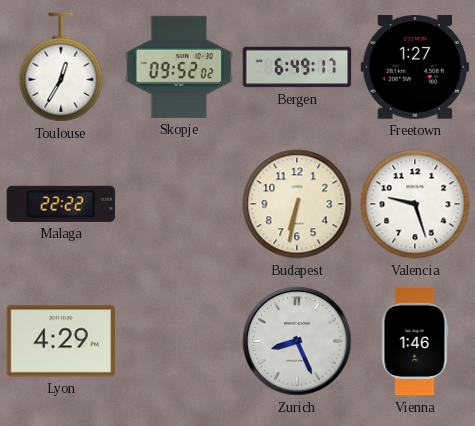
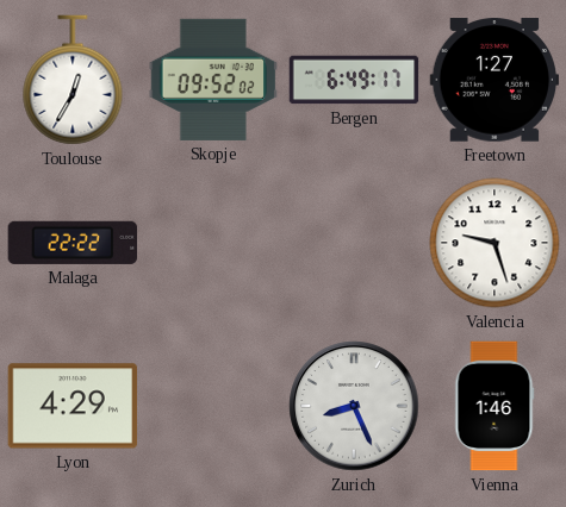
Budapest: 6:32 -> none (297, 204)
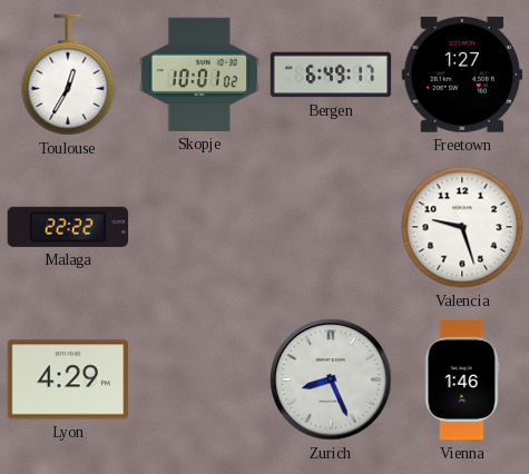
Skopje: 09:52 -> 10:01 (199, 75)
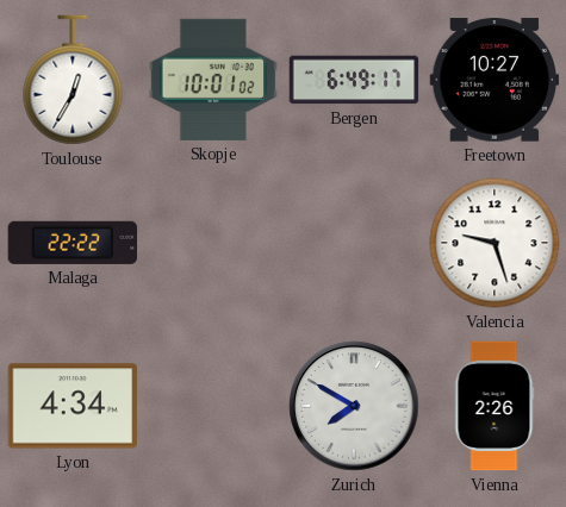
Freetown: 1:27 -> 10:27 (495, 80)
Lyon: 4:29 -> 4:34 (73, 406)
Zurich: 8:26 -> 7:50 (354, 406)
Vienna: 1:46 -> 2:26 (495, 406)
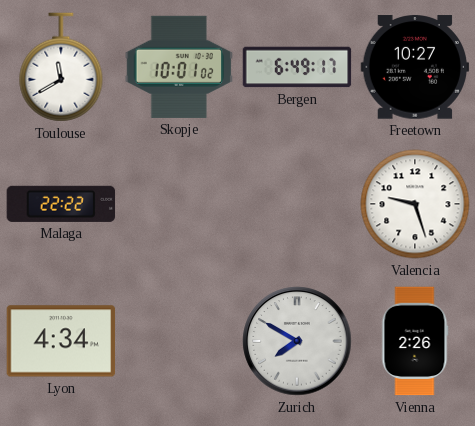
Toulouse: 12:35 -> 11:40 (61, 67)
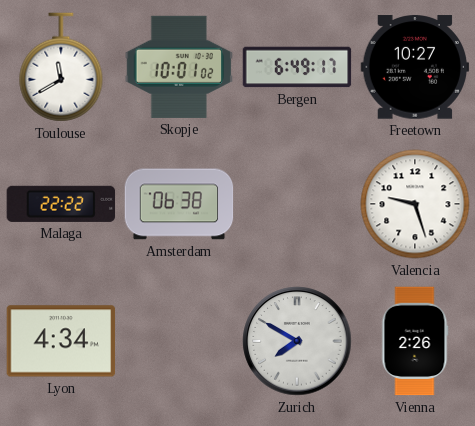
Amsterdam: none -> 06:38 (179, 204)
